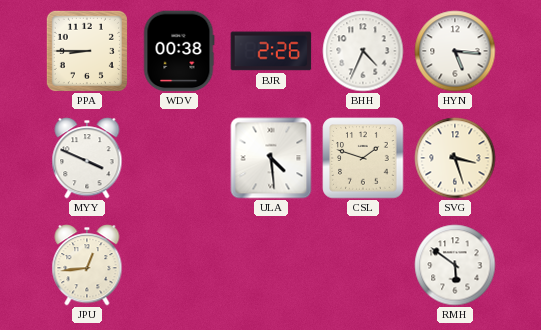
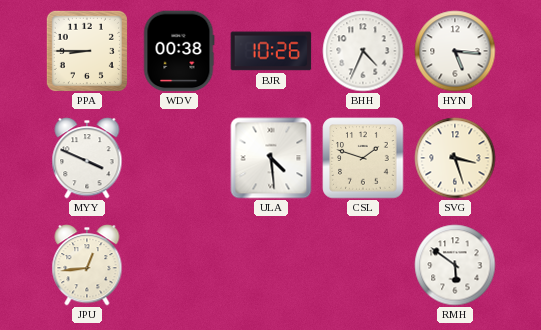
BJR: 2:26 -> 10:26 (271, 51)
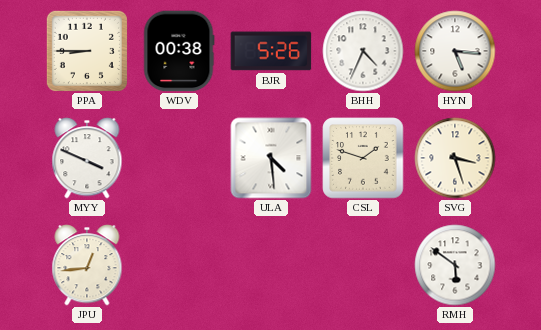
BJR: 10:26 -> 5:26 (271, 51)
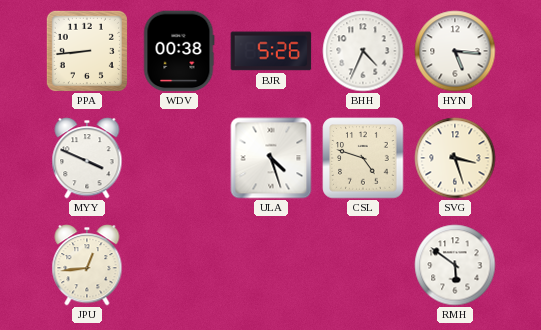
PPA: 8:45 -> 8:44 (87, 51)
ULA: 4:29 -> 4:27 (271, 158)
CSL: 1:48 -> 4:48 (363, 158)
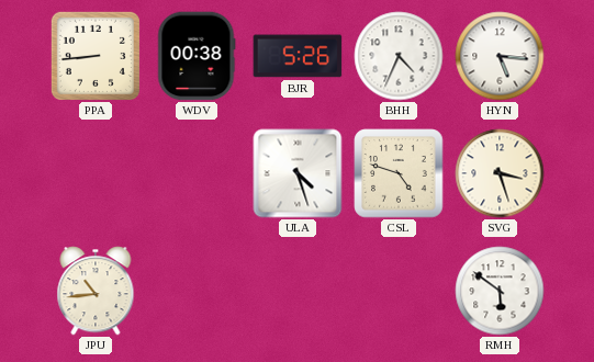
MYY: 3:49 -> none (87, 158)
JPU: 12:44 -> 10:44 (96, 291)
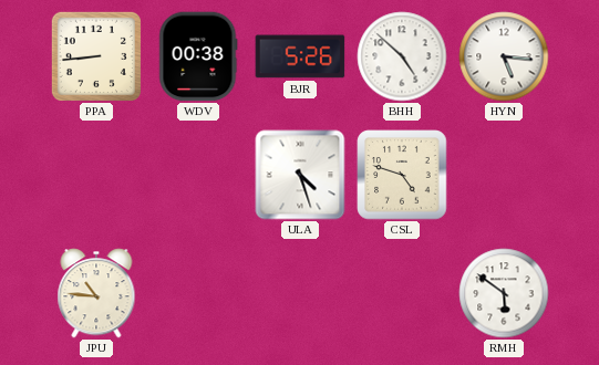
BHH: 4:34 -> 4:52 (402, 56)
SVG: 3:27 -> none (500, 173)
JPU: 10:44 -> 10:46 (96, 293)
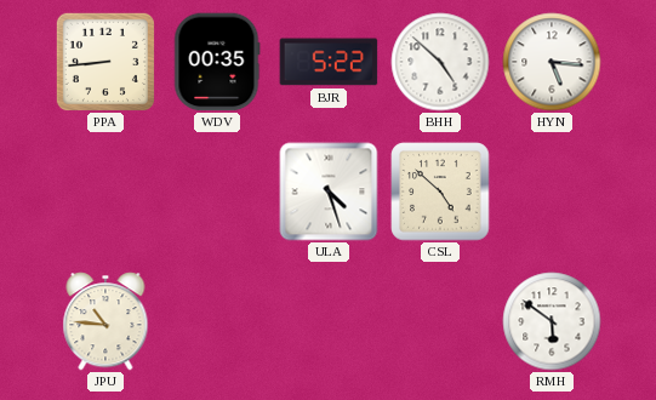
WDV: 00:38 -> 00:35 (217, 62)
BJR: 5:26 -> 5:22 (329, 62)
CSL: 4:48 -> 4:52 (440, 192)
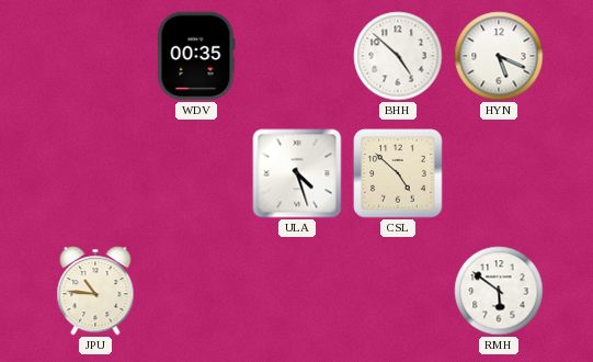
PPA: 8:44 -> none (105, 62)
BJR: 5:22 -> none (329, 62)
HYN: 5:16 -> 5:19 (499, 56)
